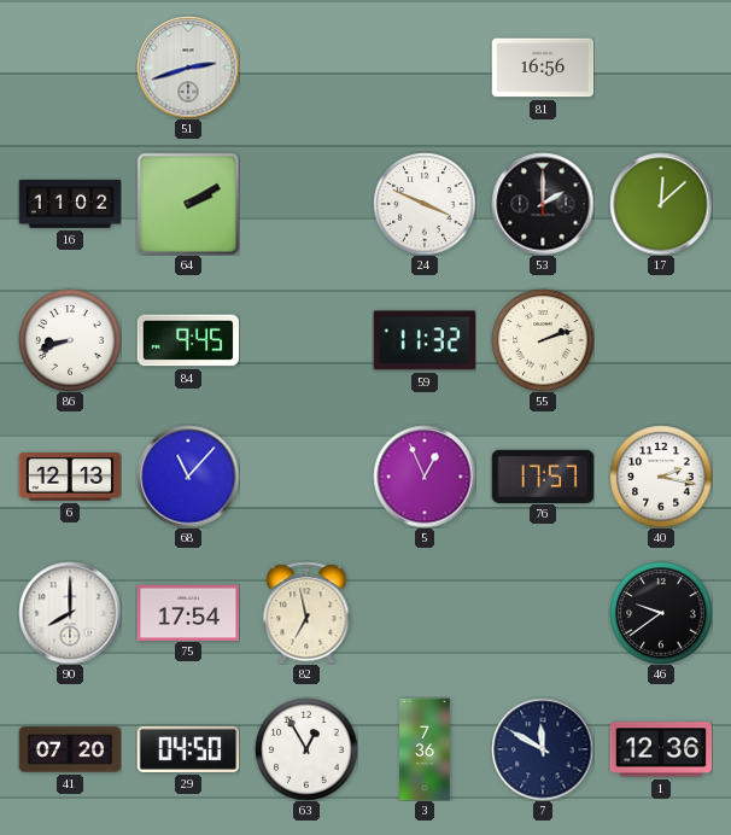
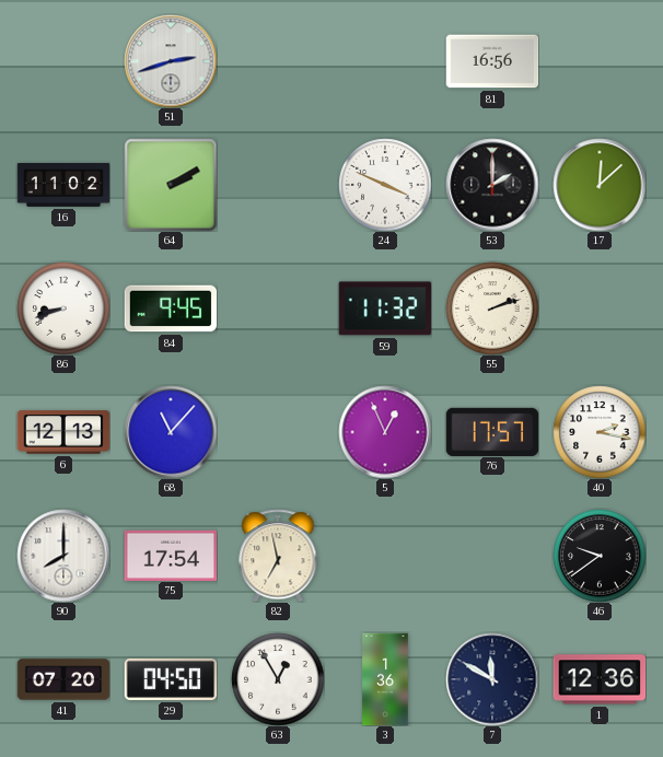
3: 7:36 -> 1:36 (385, 679)
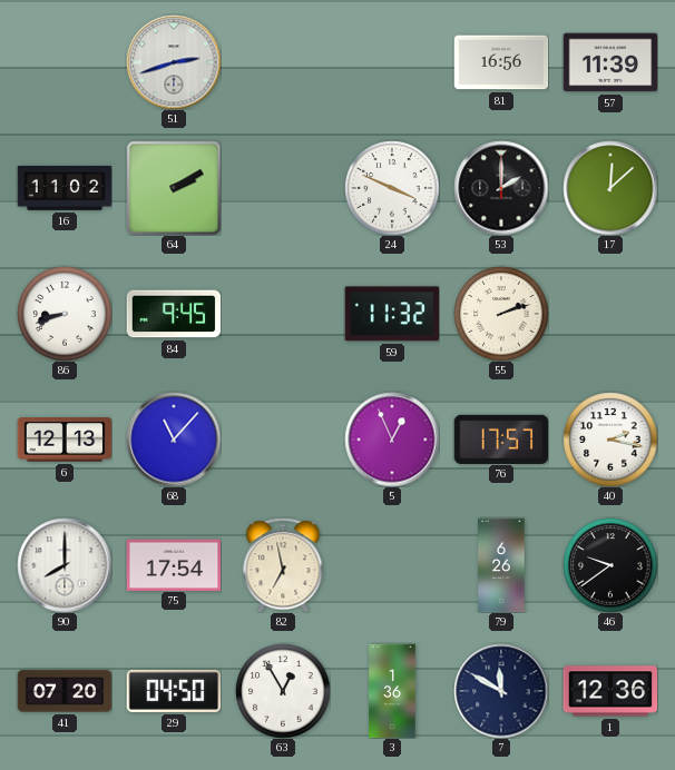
57: none -> 11:39 (610, 62)
79: none -> 6:26 (501, 565)
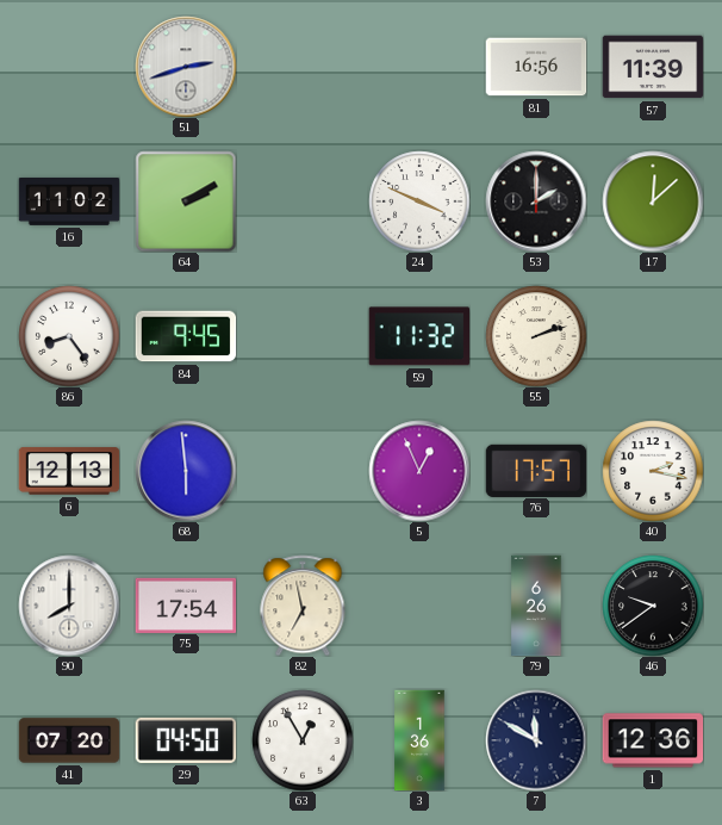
86: 8:42 -> 8:24 (69, 336)
68: 11:07 -> 5:59 (186, 471)
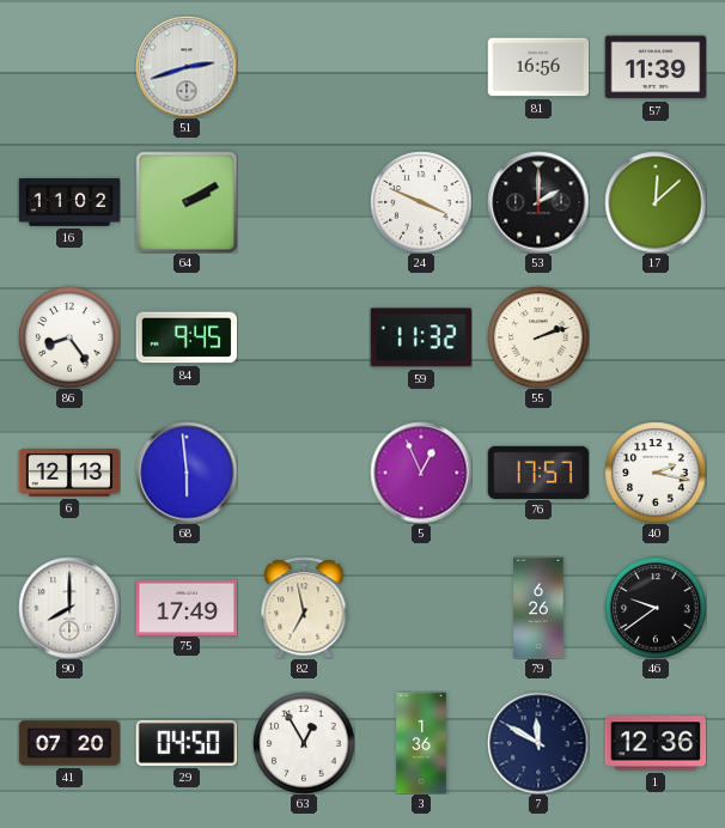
75: 17:54 -> 17:49 (187, 607)
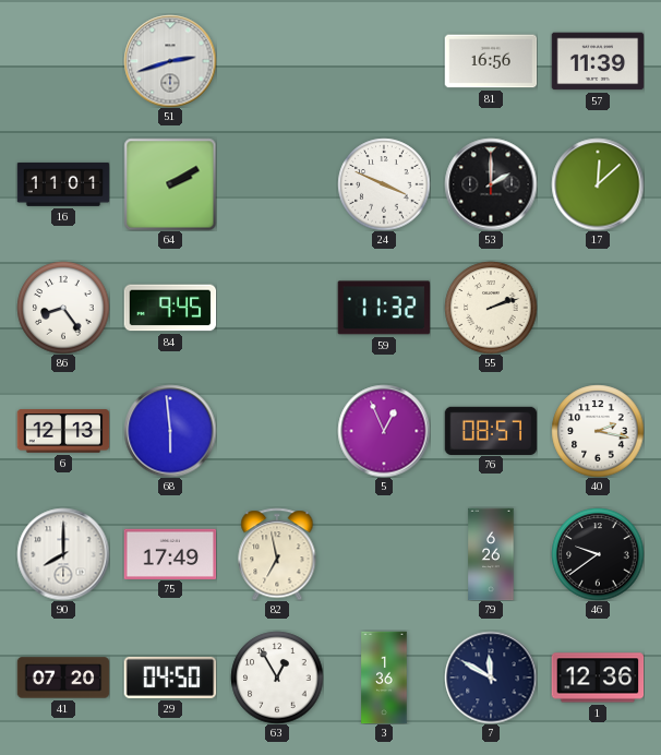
16: 11:02 -> 11:01 (63, 184)
76: 17:57 -> 08:57 (491, 430)
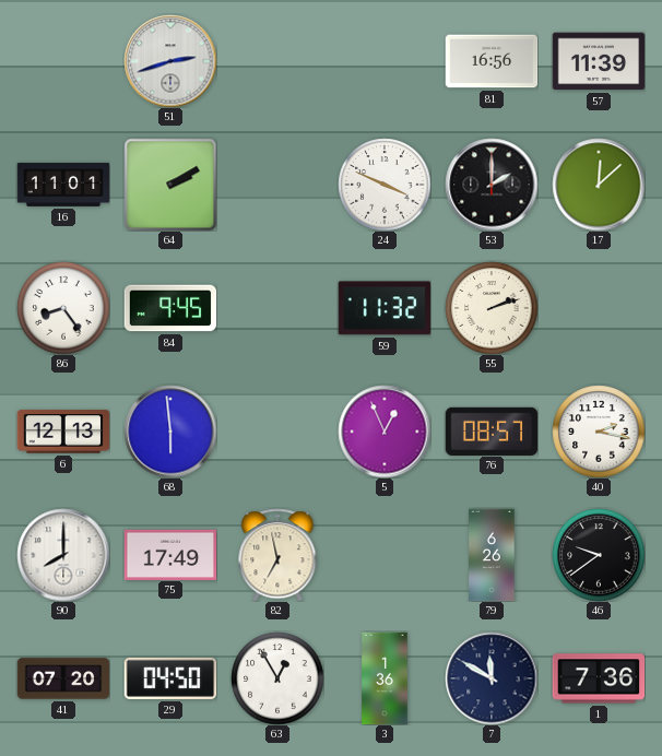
1: 12:36 -> 7:36 (599, 678)
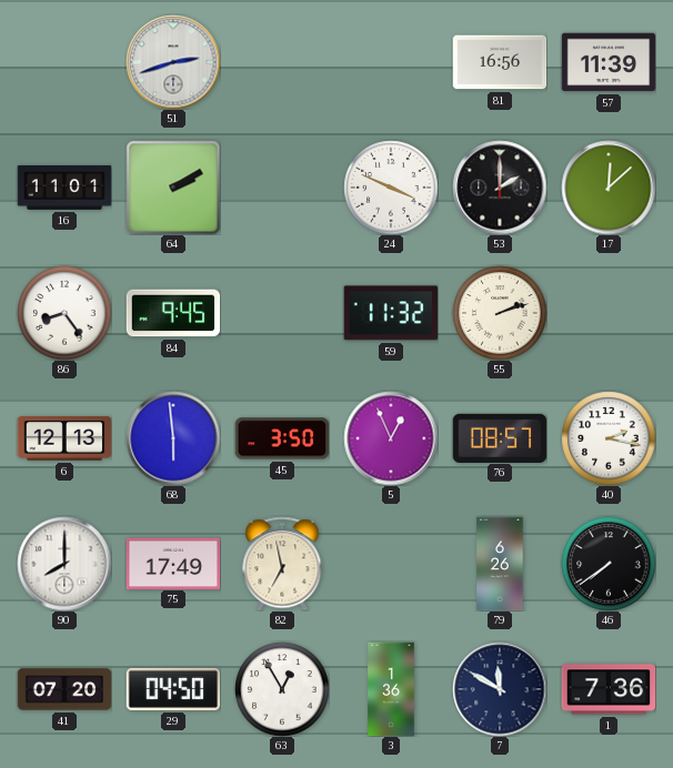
45: none -> 3:50 (282, 438)
46: 9:39 -> 7:39 (609, 564)
